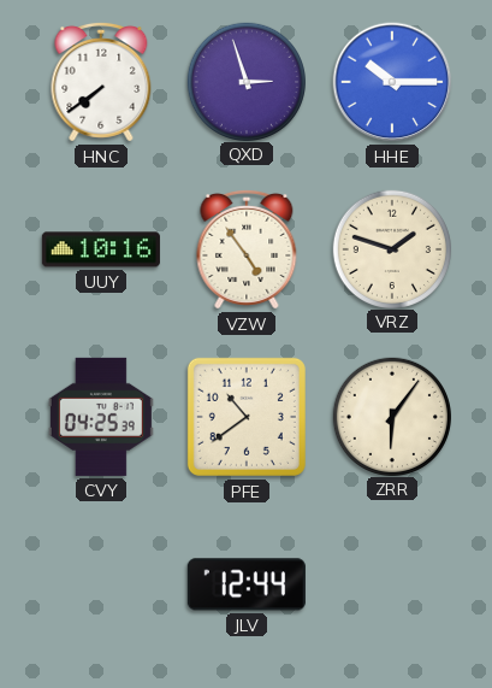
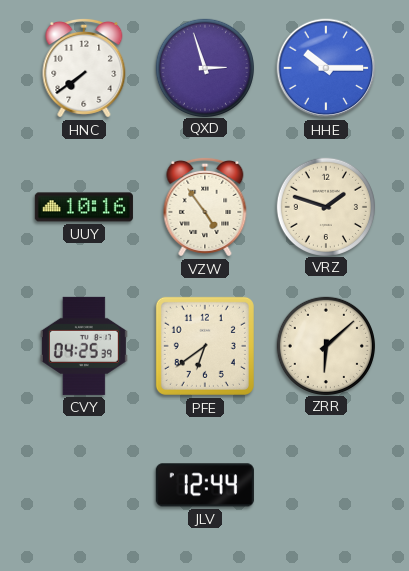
PFE: 10:39 -> 6:39 (205, 346)
ZRR: 6:06 -> 6:08 (325, 345)
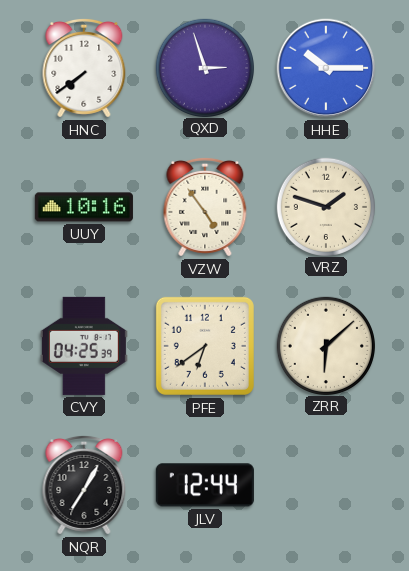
NQR: none -> 7:05 (84, 485)
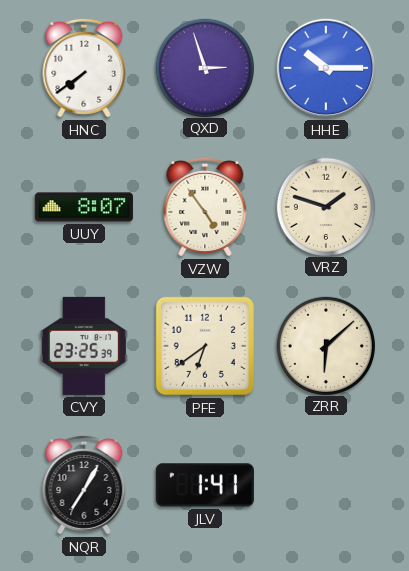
UUY: 10:16 -> 8:07 (84, 207)
CVY: 04:25 -> 23:25 (84, 346)
JLV: 12:44 -> 1:41 (205, 485)
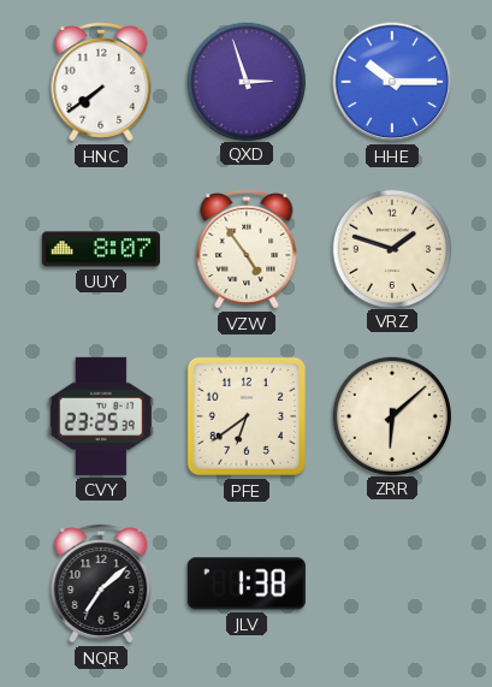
NQR: 7:05 -> 7:08 (101, 584)
JLV: 1:41 -> 1:38 (247, 584)
